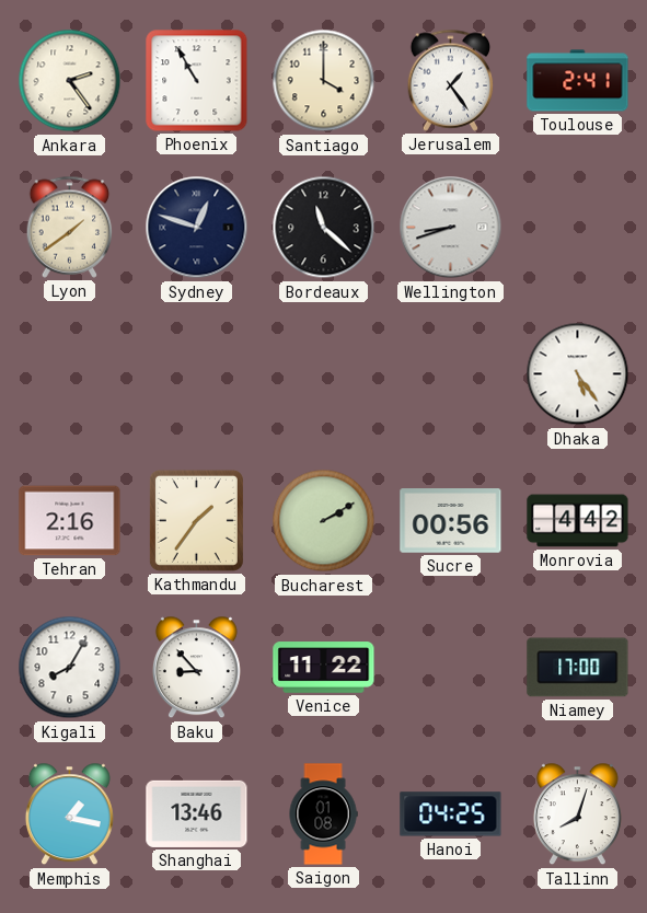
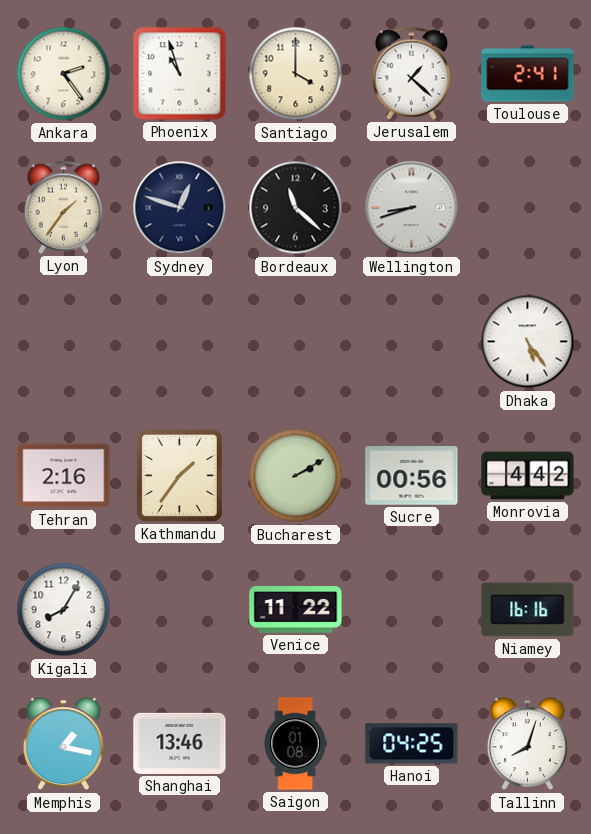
Phoenix: 10:55 -> 10:57 (180, 74)
Jerusalem: 1:24 -> 1:22 (412, 73)
Lyon: 1:39 -> 1:36 (64, 207)
Baku: 8:53 -> none (196, 668)
Niamey: 17:00 -> 16:16 (528, 610)
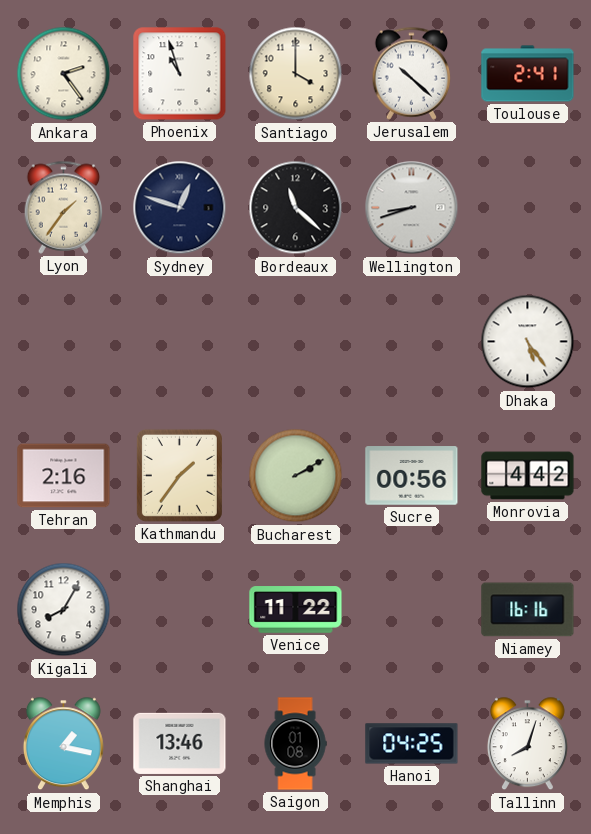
Jerusalem: 1:22 -> 10:22 (412, 73)
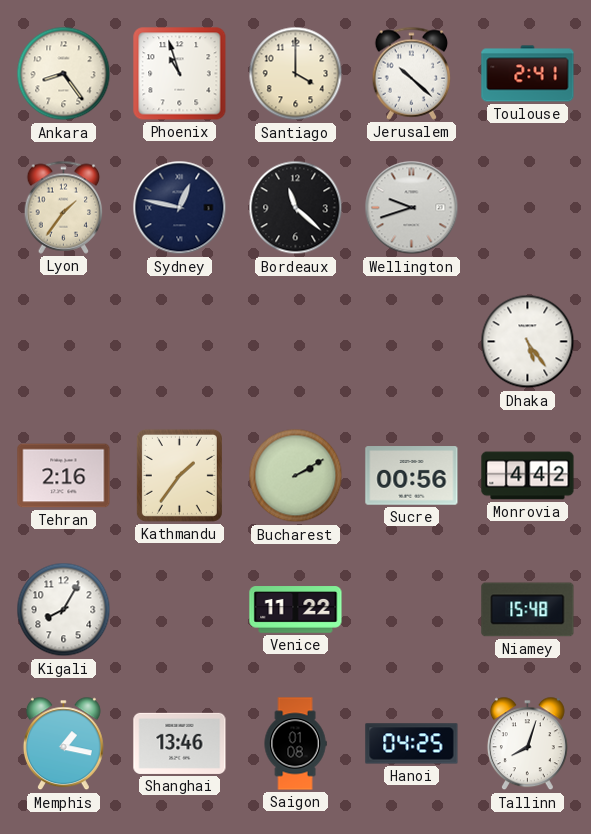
Ankara: 2:24 -> 8:24 (64, 74)
Sydney: 12:48 -> 12:47 (180, 208)
Wellington: 8:42 -> 9:42 (412, 208)
Niamey: 16:16 -> 15:48 (528, 610)
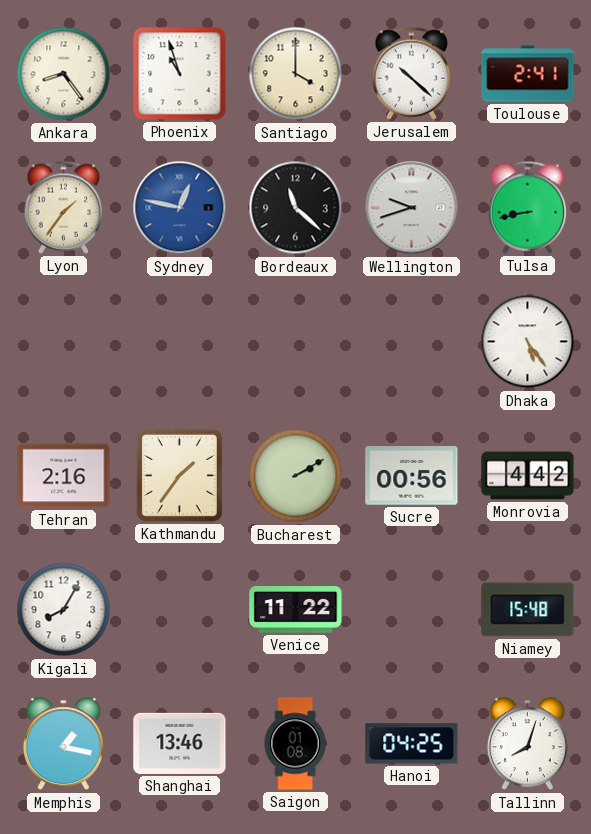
Sydney dial: navy -> blue (180, 208)
Tulsa: none -> 8:43 (528, 207)
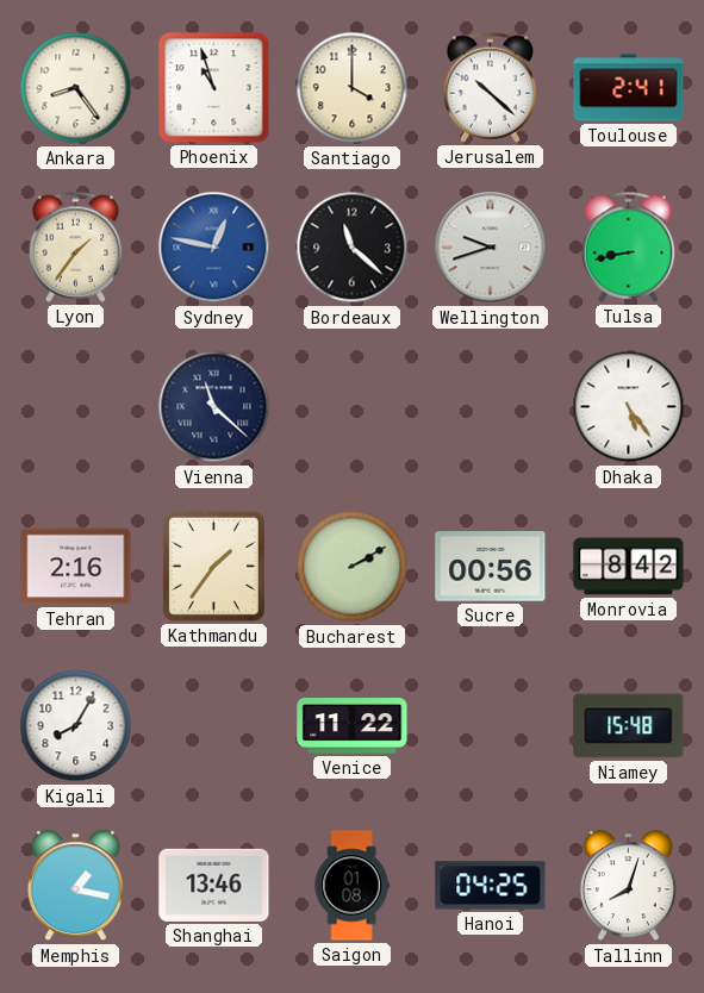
Vienna: none -> 11:22 (214, 407)
Monrovia: 4:42 -> 8:42 (629, 567)
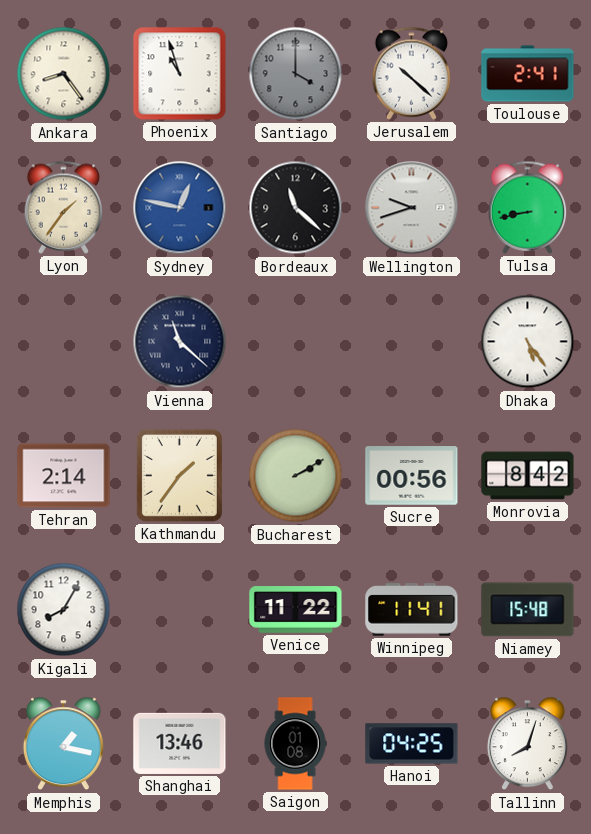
Santiago dial: cream -> grey (296, 74)
Tehran: 2:16 -> 2:14 (64, 476)
Winnipeg: none -> 11:41 (412, 610)
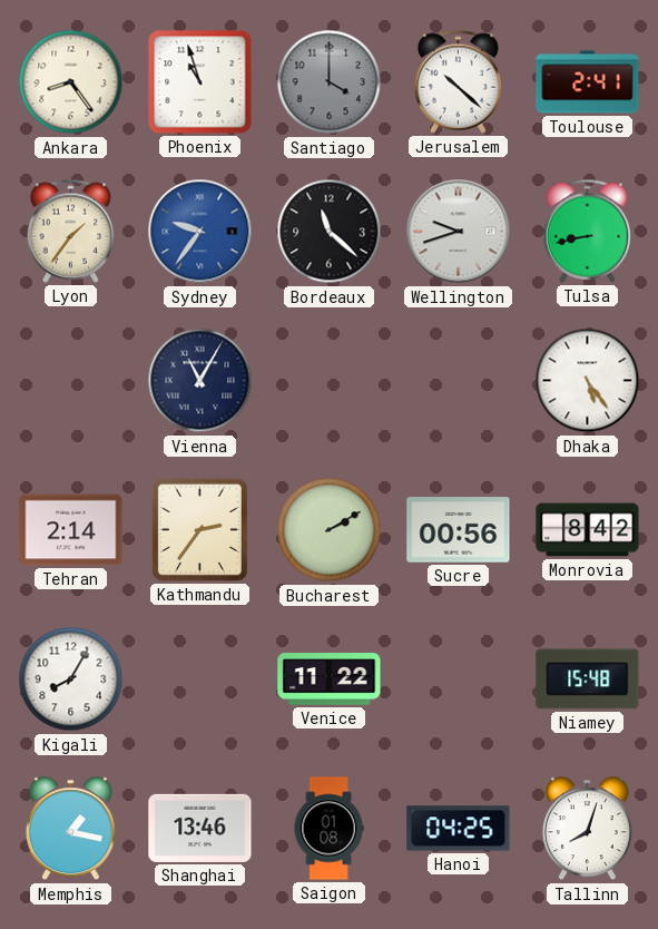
Sydney: 12:47 -> 9:36 (200, 232)
Vienna: 11:22 -> 11:05 (200, 381)
Kathmandu: 1:36 -> 2:36 (199, 529)
Winnipeg: 11:41 -> none (412, 610)
